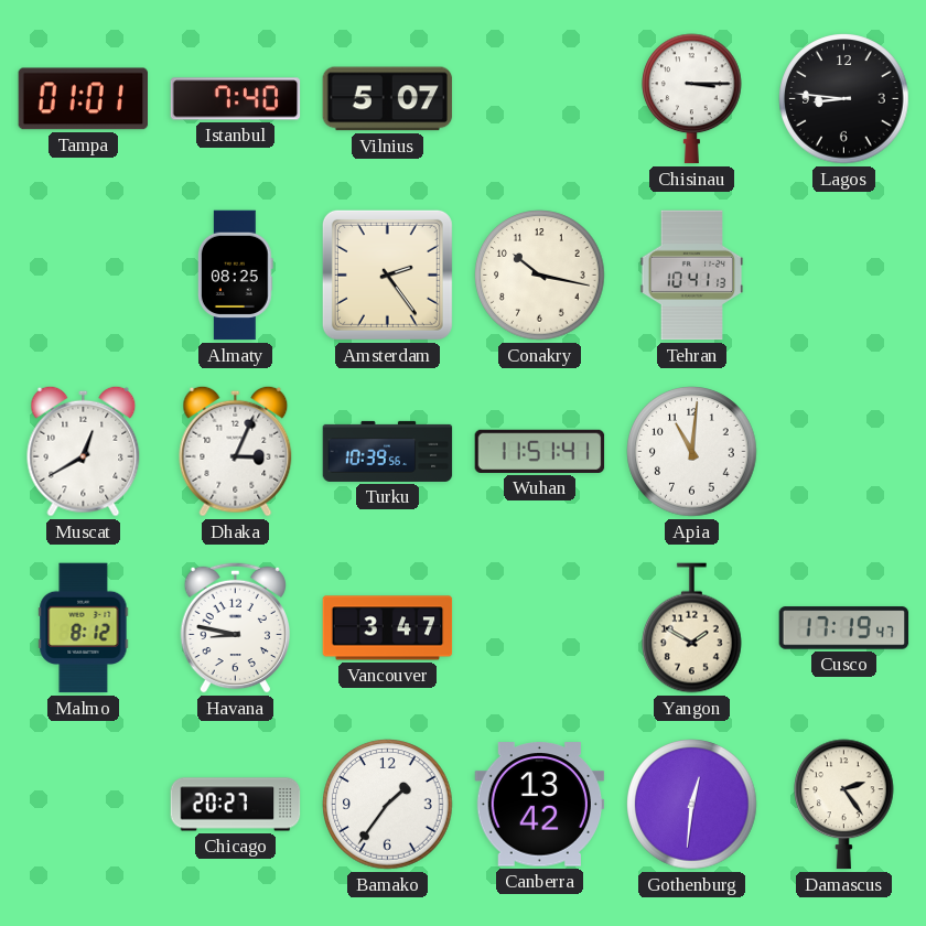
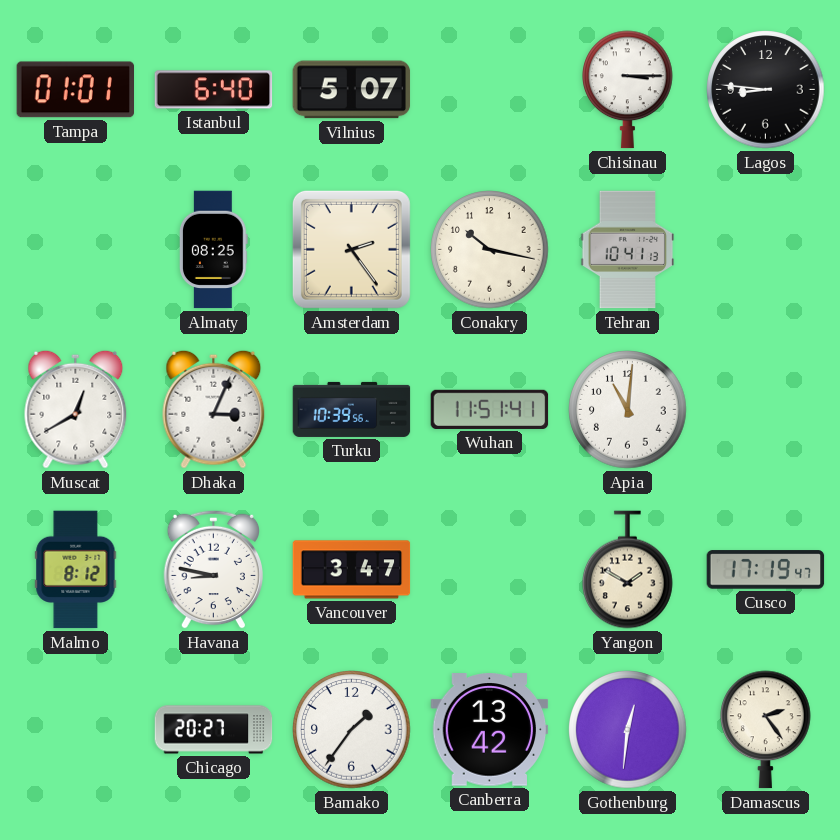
Istanbul: 7:40 -> 6:40 (214, 90)
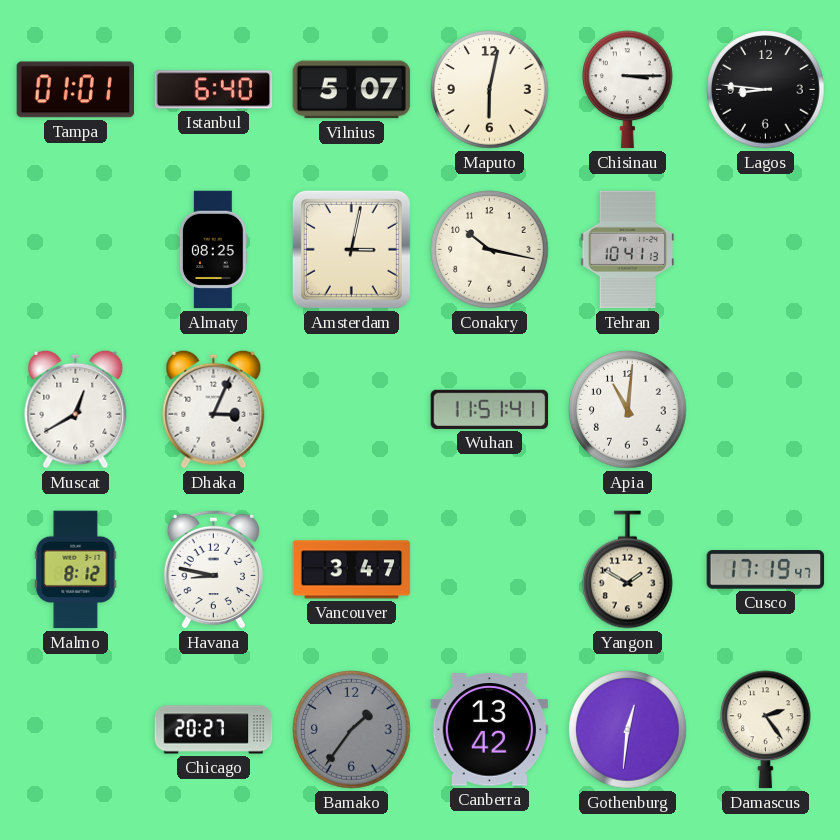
Maputo: none -> 6:02 (490, 90)
Amsterdam: 2:24 -> 3:02 (351, 249)
Turku: 10:39 -> none (352, 409)
Bamako dial: white -> grey (352, 730)
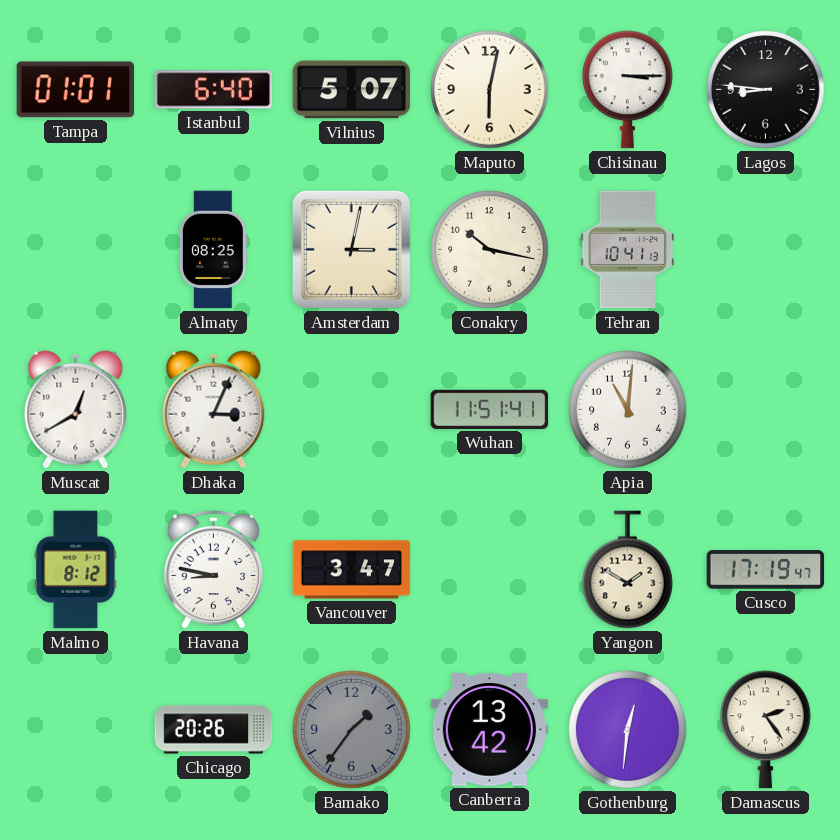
Chicago: 20:27 -> 20:26 (214, 730)
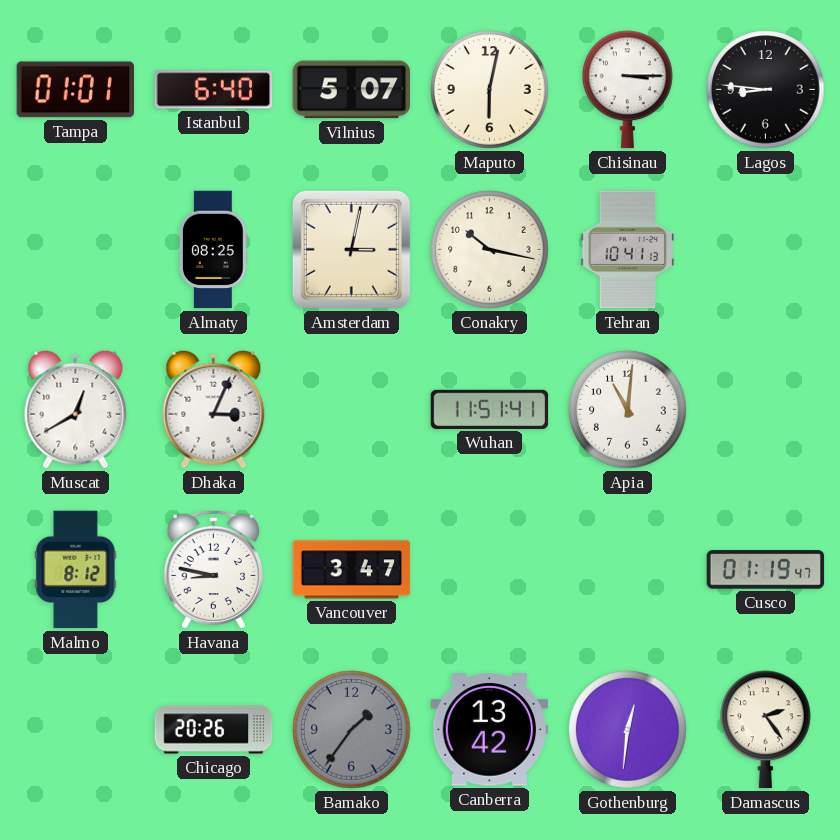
Yangon: 1:50 -> none (628, 570)
Cusco: 17:19 -> 01:19 (766, 570)
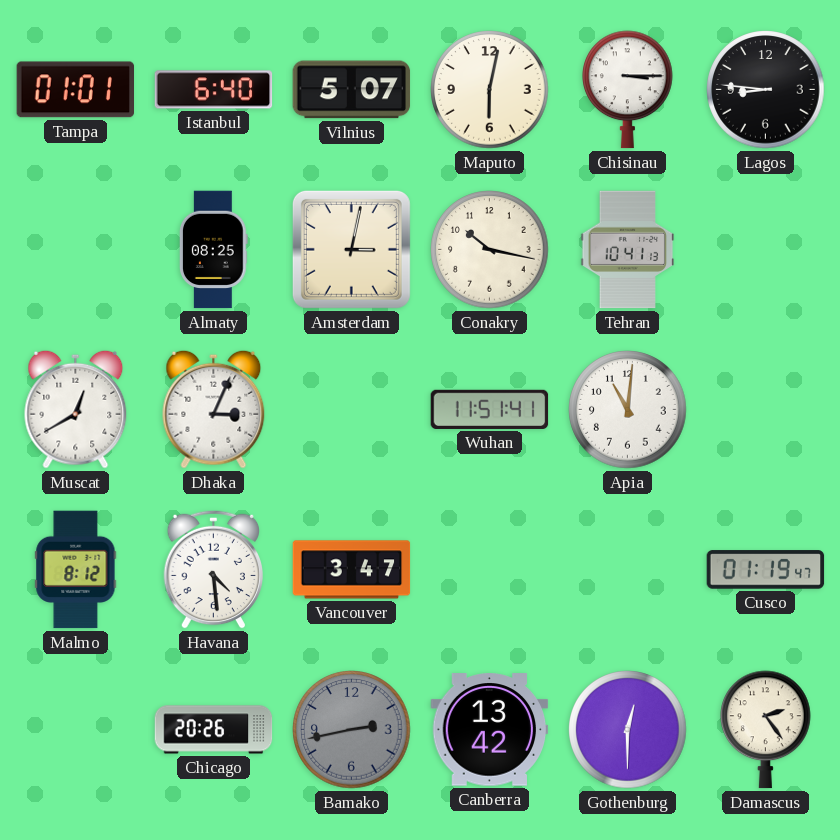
Havana: 8:47 -> 4:29 (214, 569)
Bamako: 1:36 -> 2:43 (352, 730)
Gothenburg: 12:31 -> 12:30 (628, 730)
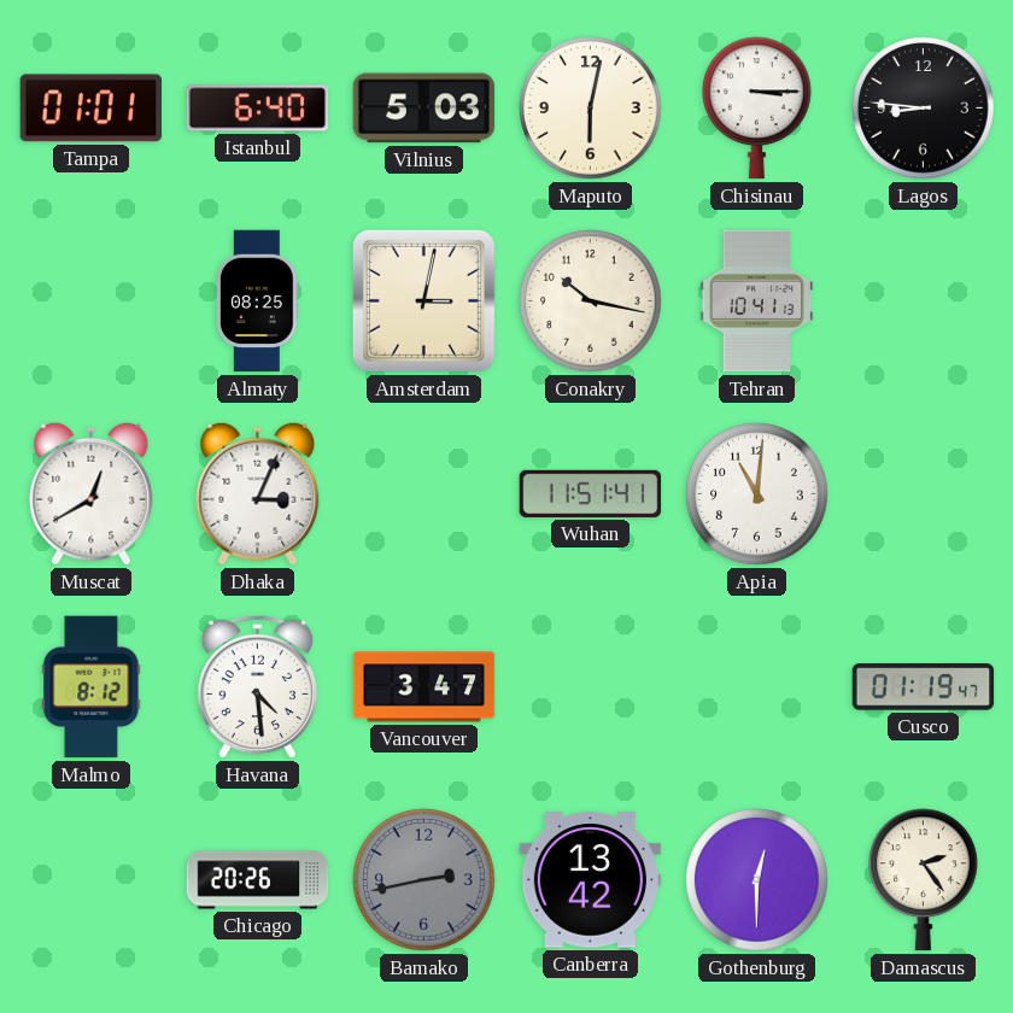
Vilnius: 5:07 -> 5:03 (424, 109)
